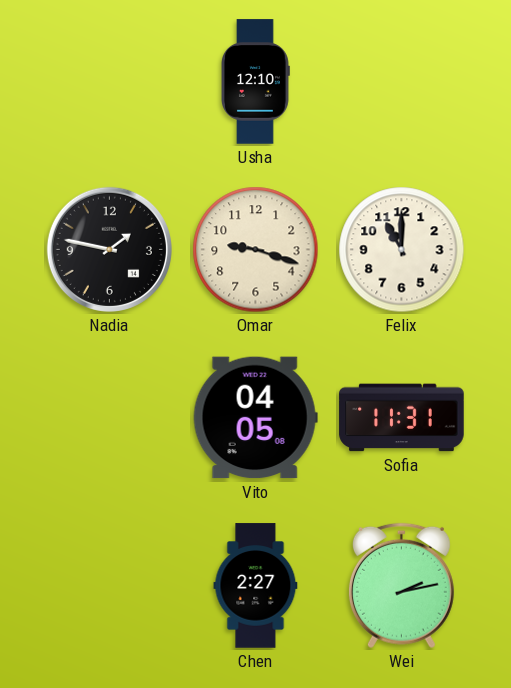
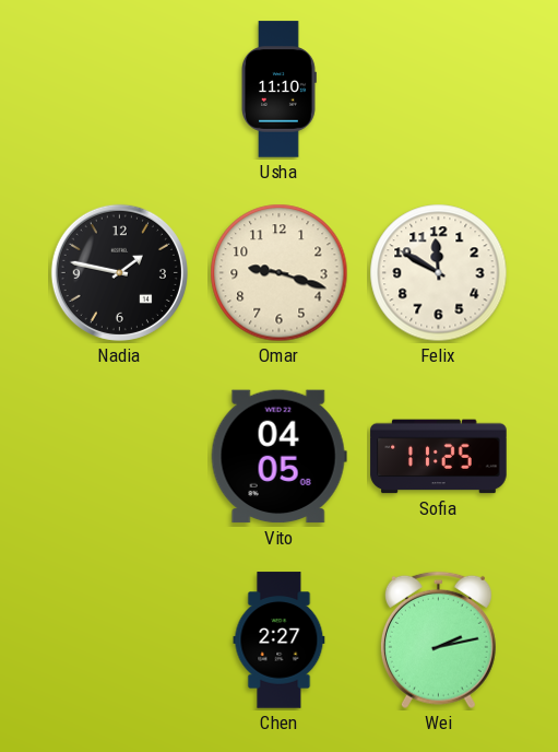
Usha: 12:10 -> 11:10 (280, 90)
Felix: 11:00 -> 11:50 (439, 273)
Sofia: 11:31 -> 11:25 (439, 457)
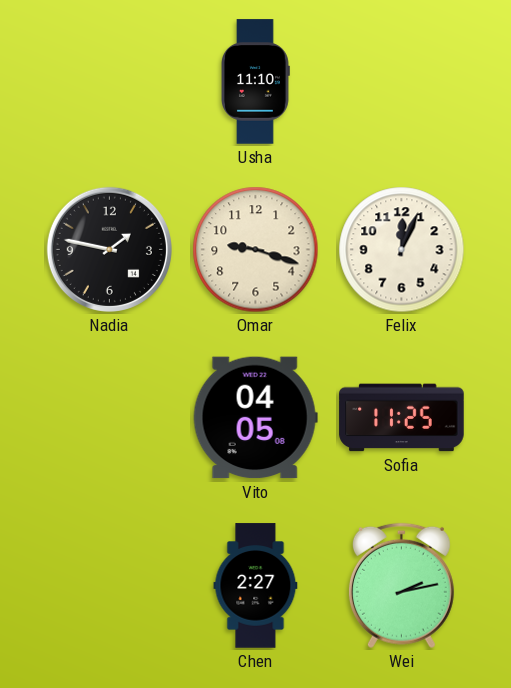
Felix: 11:50 -> 12:04 (402, 250)
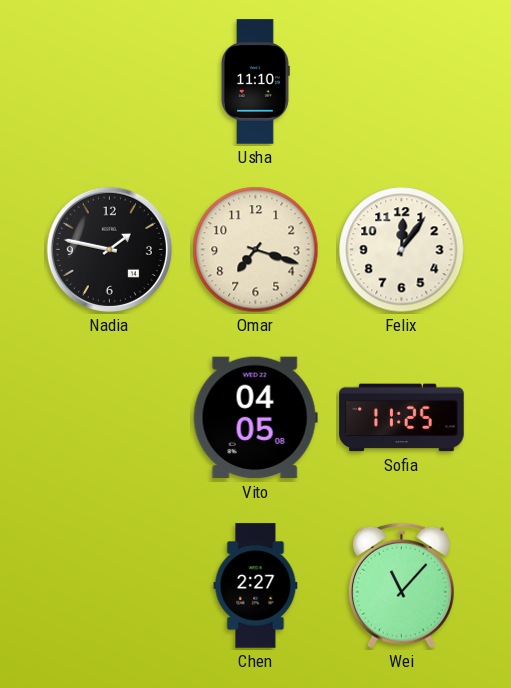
Omar: 9:18 -> 7:18 (256, 250)
Felix: 12:04 -> 12:06 (402, 250)
Wei: 2:13 -> 11:07 (401, 586)
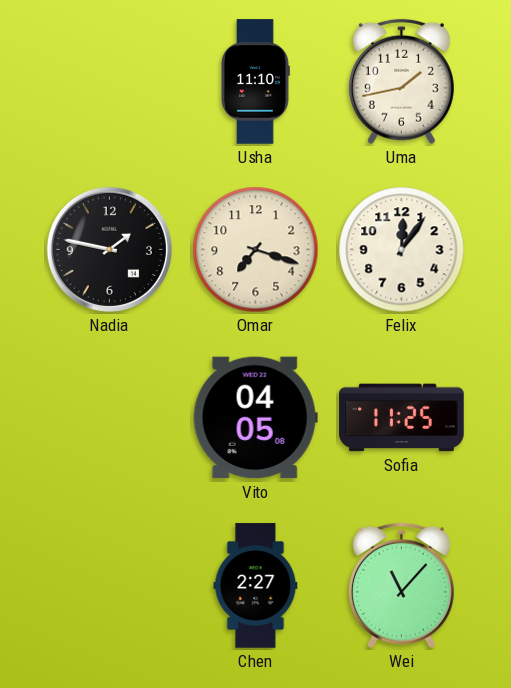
Uma: none -> 1:43 (401, 82)
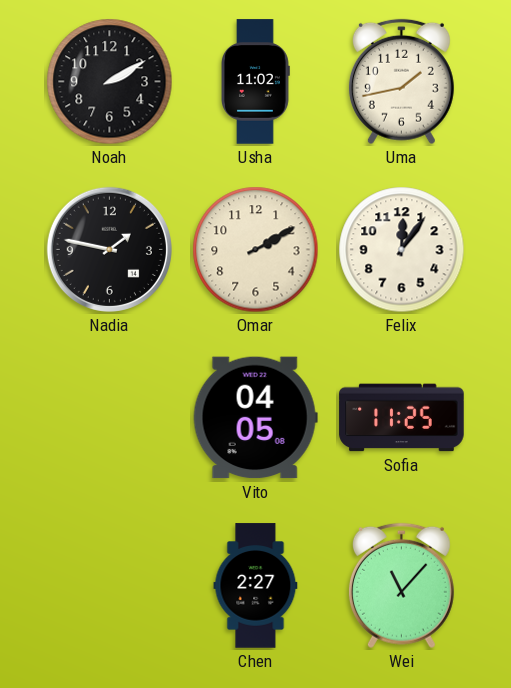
Noah: none -> 2:10 (110, 82)
Usha: 11:10 -> 11:02 (256, 82)
Omar: 7:18 -> 2:10 (256, 250)
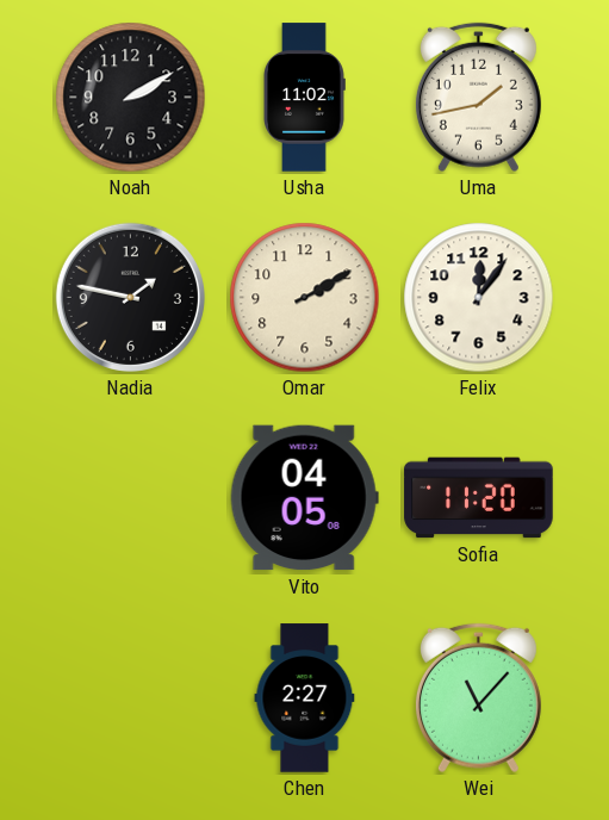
Sofia: 11:25 -> 11:20 (479, 498)
